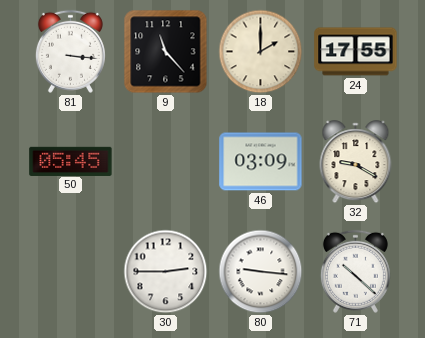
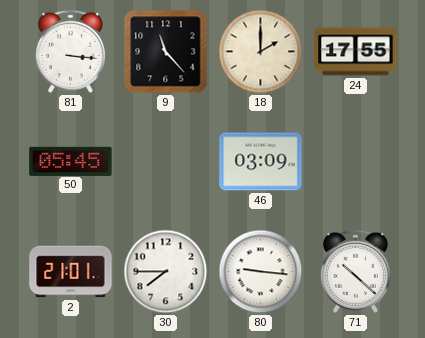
32: 9:20 -> none (356, 162)
2: none -> 21:01 (71, 272)
30: 2:45 -> 7:45 (166, 272)
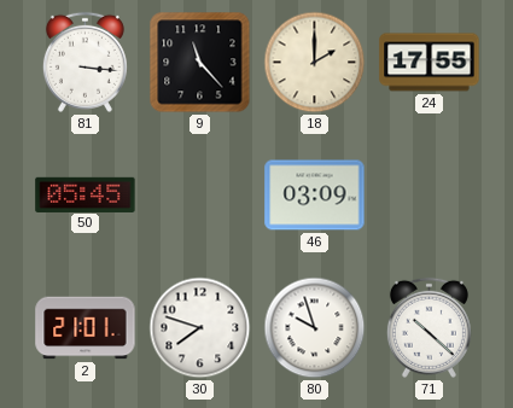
30: 7:45 -> 7:48 (200, 328)
80: 9:16 -> 9:57 (315, 328)
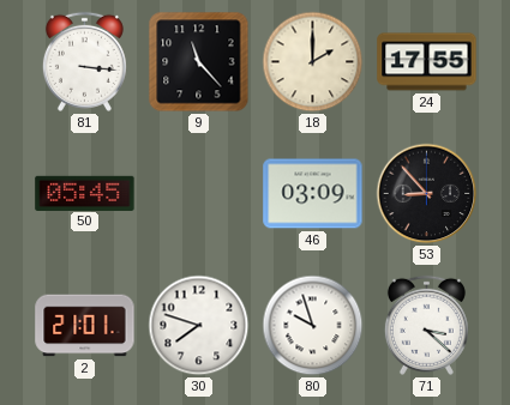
53: none -> 8:53 (427, 194)
71: 10:22 -> 3:22 (426, 325)
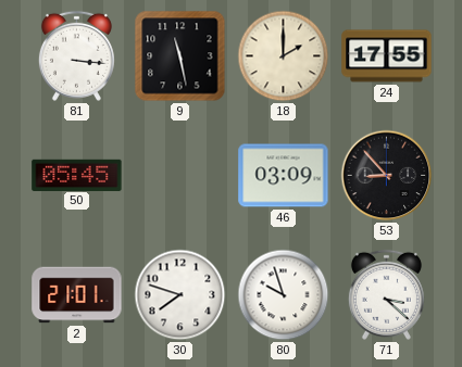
9: 11:23 -> 11:28 (180, 56)
